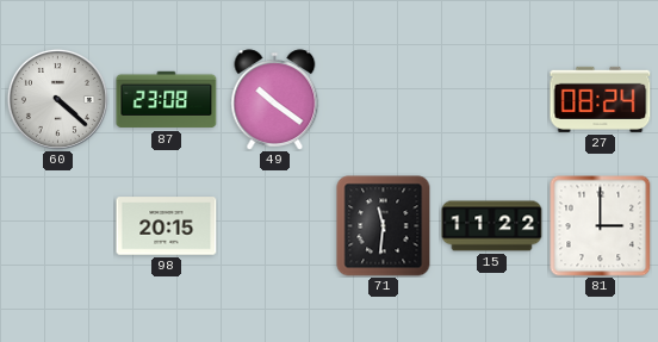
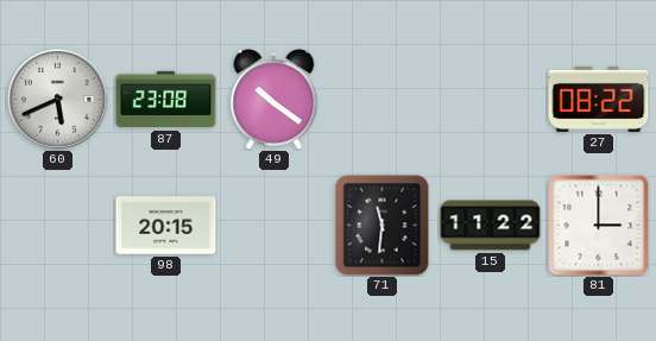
60: 4:22 -> 5:41 (57, 99)
27: 08:24 -> 08:22 (599, 99)
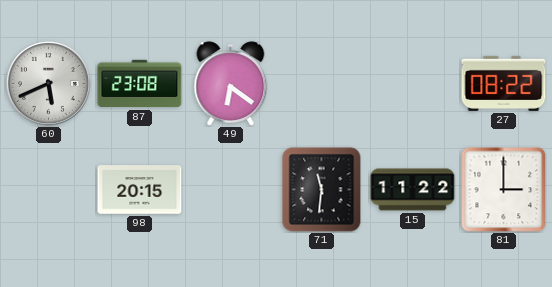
49: 10:21 -> 6:21 (231, 84)
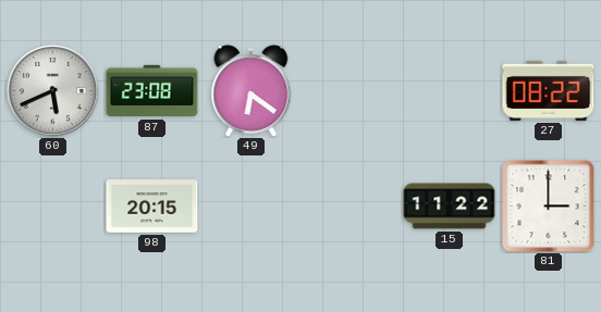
71: 11:31 -> none (322, 190)
